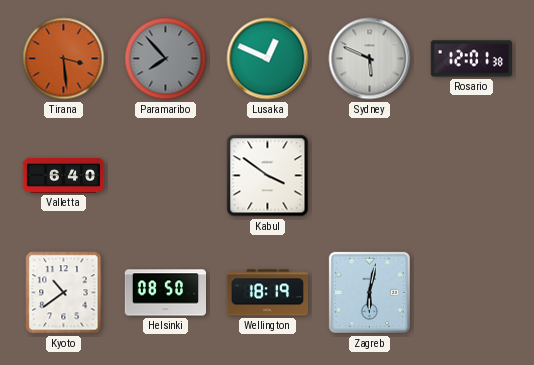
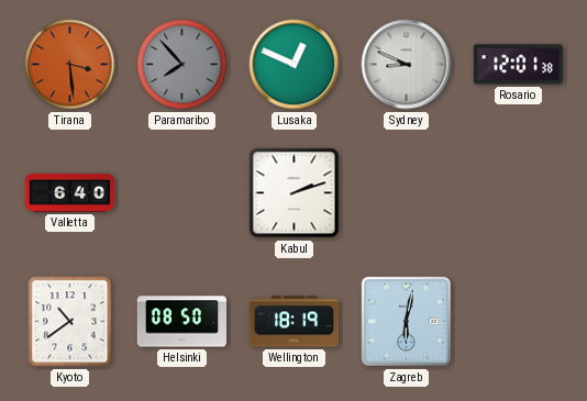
Sydney: 5:49 -> 8:49 (407, 65)
Kabul: 3:51 -> 2:12 (295, 193)
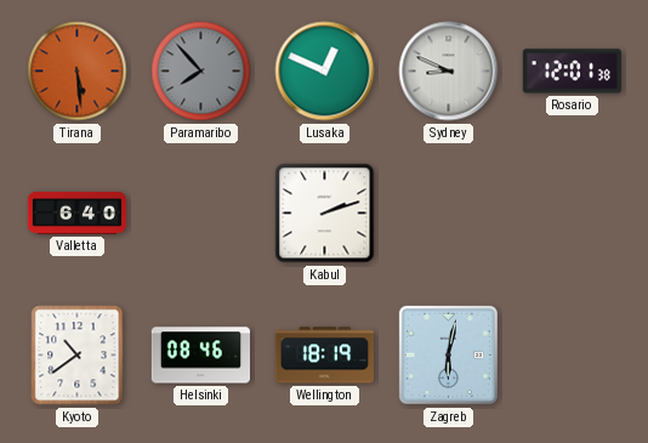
Tirana: 3:29 -> 5:29 (78, 72)
Helsinki: 08:50 -> 08:46 (200, 356)
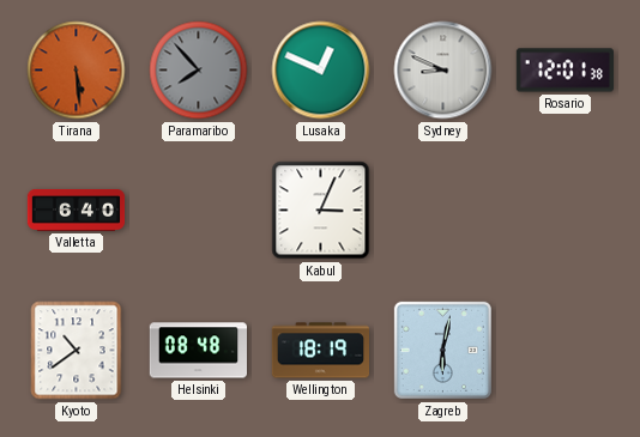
Kabul: 2:12 -> 3:04 (321, 211)
Helsinki: 08:46 -> 08:48 (198, 351)
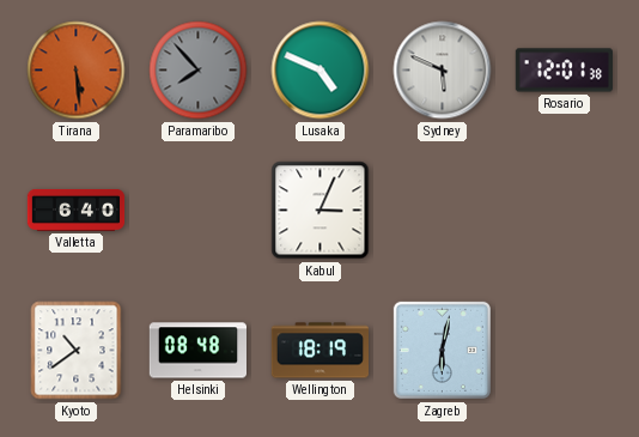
Lusaka: 12:49 -> 4:49 (321, 71)
Sydney: 8:49 -> 5:49 (443, 71)
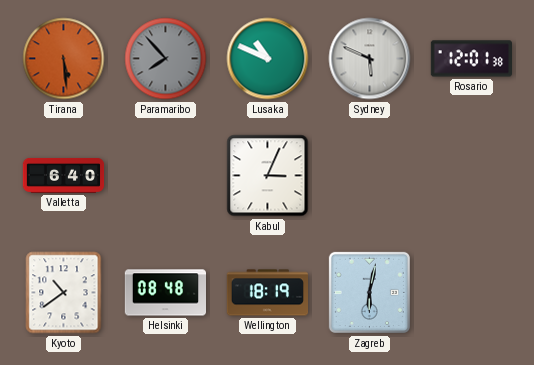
Lusaka: 4:49 -> 10:49 (268, 59)
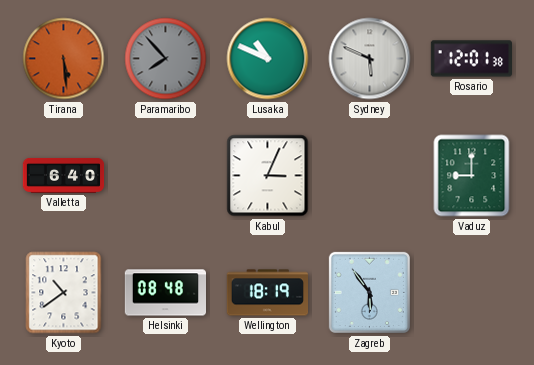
Vaduz: none -> 9:00 (472, 176)
Zagreb: 6:02 -> 5:54 (369, 292)
